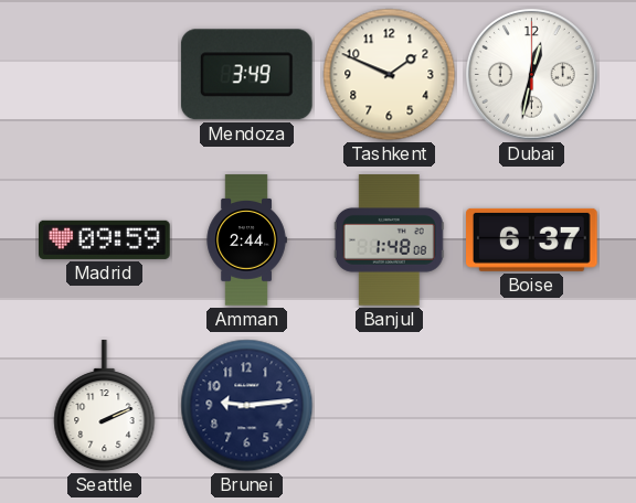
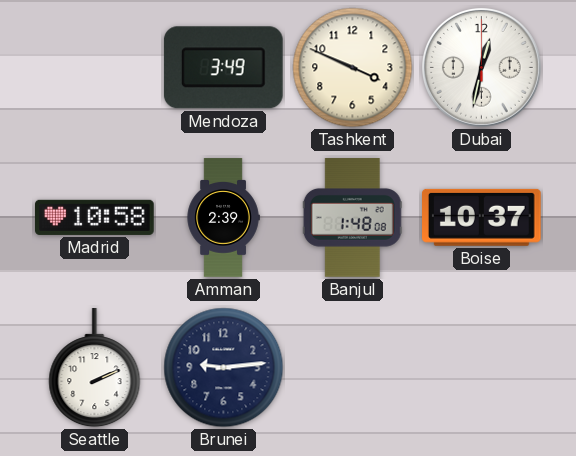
Tashkent: 1:49 -> 3:49 (353, 68)
Madrid: 09:59 -> 10:58 (95, 217)
Amman: 2:44 -> 2:39 (223, 218)
Boise: 6:37 -> 10:37 (482, 217)
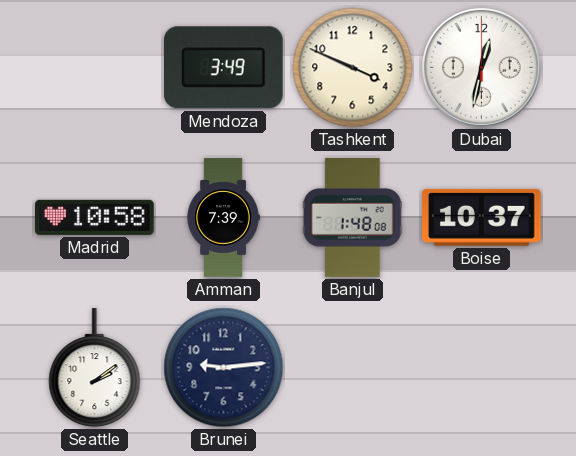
Amman: 2:39 -> 7:39 (223, 218)
Seattle: 2:11 -> 2:09 (95, 368)
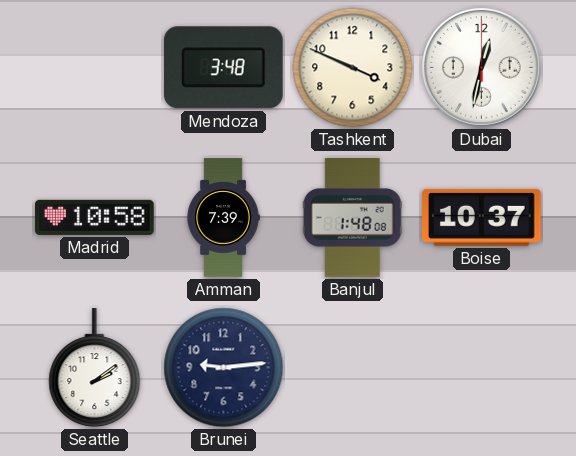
Mendoza: 3:49 -> 3:48 (223, 68)
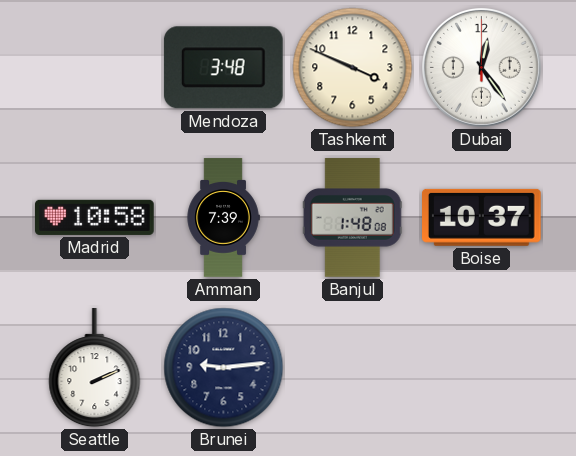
Dubai: 12:32 -> 12:24 (481, 67)
Seattle: 2:09 -> 2:11 (95, 368)
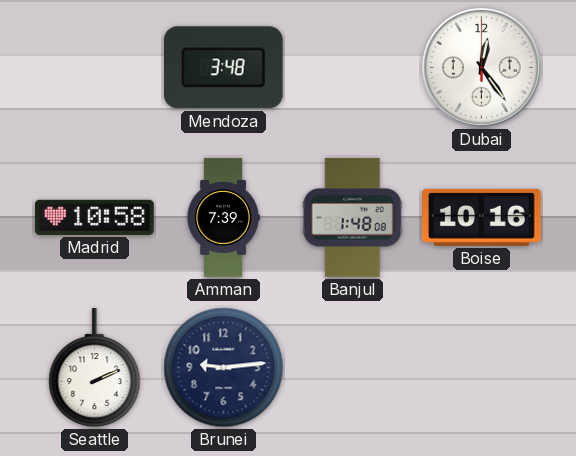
Tashkent: 3:49 -> none (353, 68)
Boise: 10:37 -> 10:16 (482, 217)
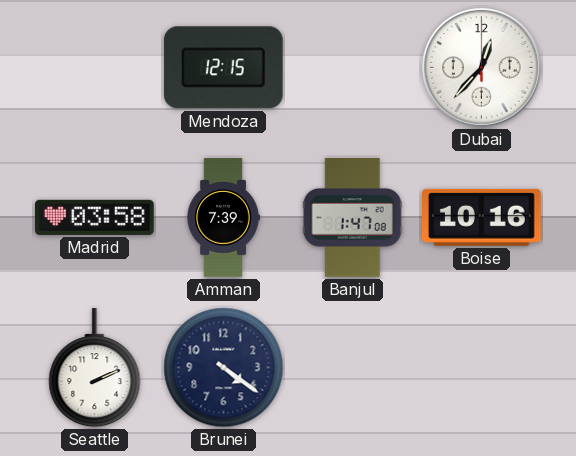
Mendoza: 3:48 -> 12:15 (223, 68)
Dubai: 12:24 -> 12:37 (481, 67)
Madrid: 10:58 -> 03:58 (95, 217)
Banjul: 1:48 -> 1:47 (352, 218)
Brunei: 9:14 -> 4:21 (224, 368)
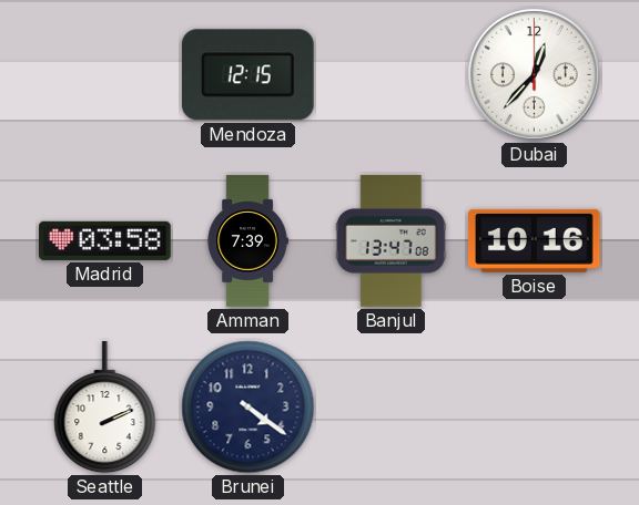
Banjul: 1:47 -> 13:47 (390, 241)
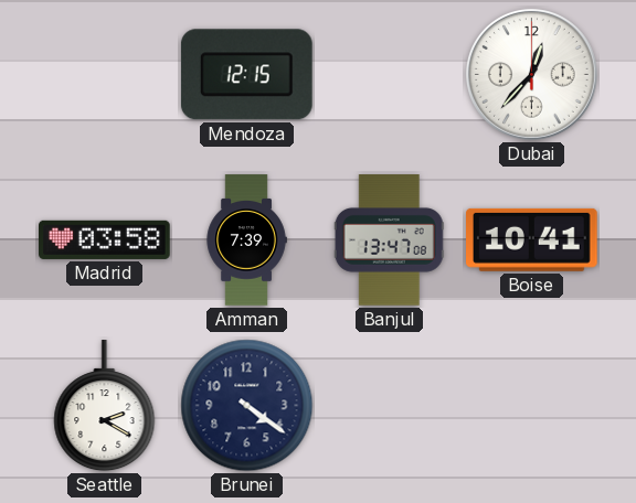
Boise: 10:16 -> 10:41 (532, 239)
Seattle: 2:11 -> 2:20 (105, 406)
